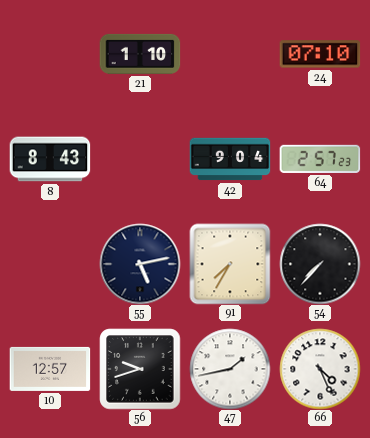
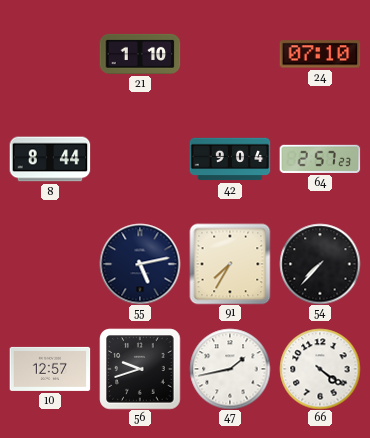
8: 8:43 -> 8:44 (50, 159)
66: 4:26 -> 4:21 (320, 369)
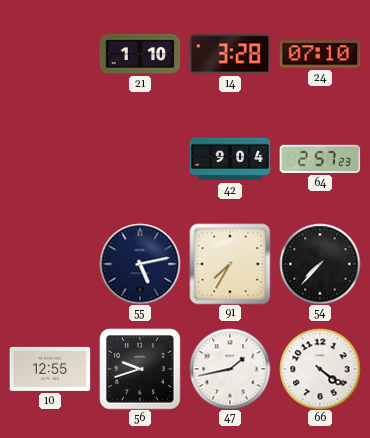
14: none -> 3:28 (230, 54)
8: 8:44 -> none (50, 159)
10: 12:57 -> 12:55 (50, 369)
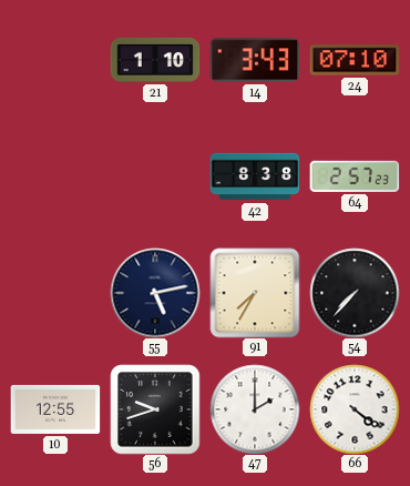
14: 3:28 -> 3:43 (255, 60)
42: 9:04 -> 8:38 (255, 176)
47: 1:43 -> 2:00 (255, 409)
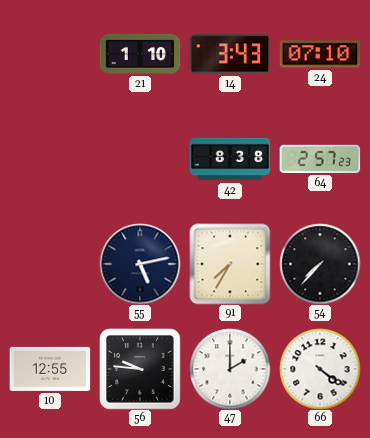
56: 9:42 -> 9:46 (140, 369)
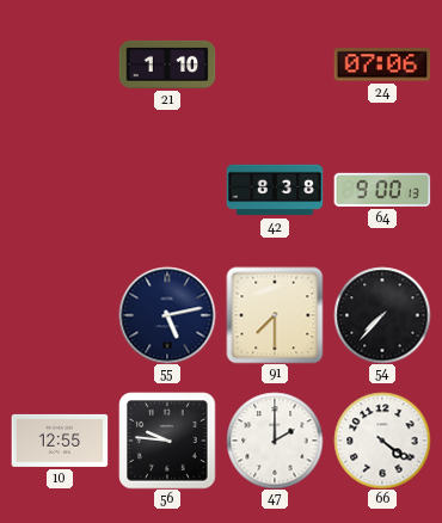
14: 3:43 -> none (230, 54)
24: 07:10 -> 07:06 (382, 64)
64: 2:57 -> 9:00 (382, 190)
91: 7:35 -> 7:30 (275, 315)
